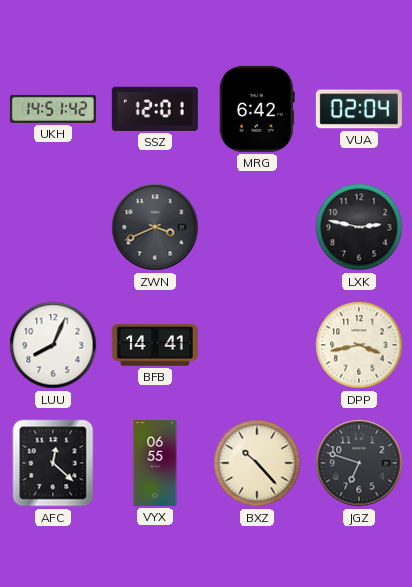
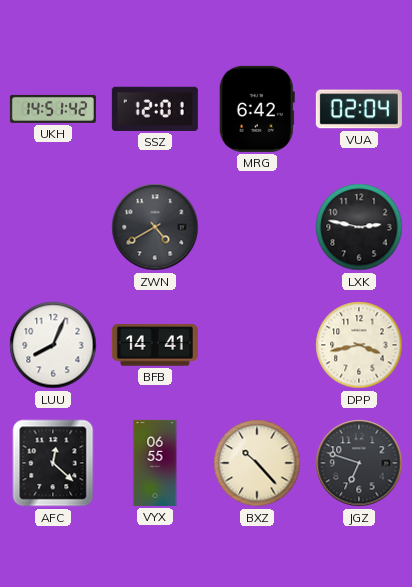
ZWN: 3:41 -> 4:40 (155, 227)
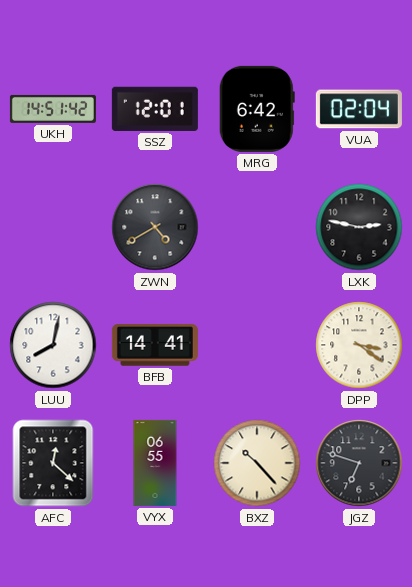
LUU: 8:04 -> 8:02 (53, 345)
DPP: 3:43 -> 3:21 (359, 345)
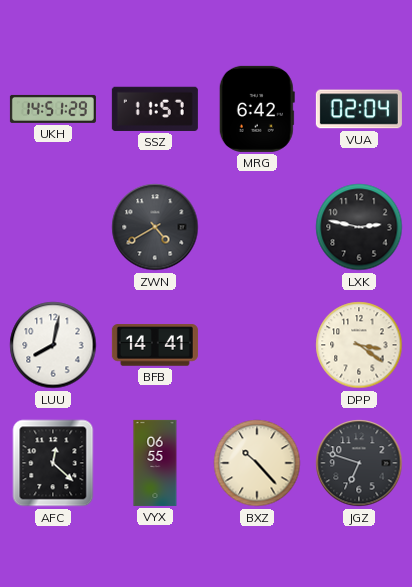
UKH: 14:51:42 -> 14:51:29 (53, 109)
SSZ: 12:01 -> 11:57 (155, 109)
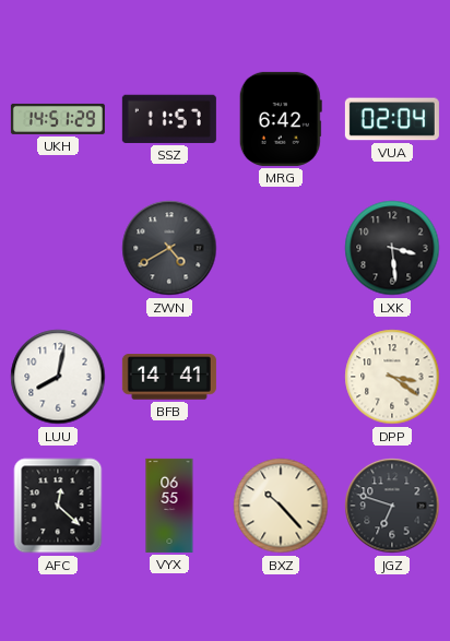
LXK: 2:47 -> 3:29 (392, 248)
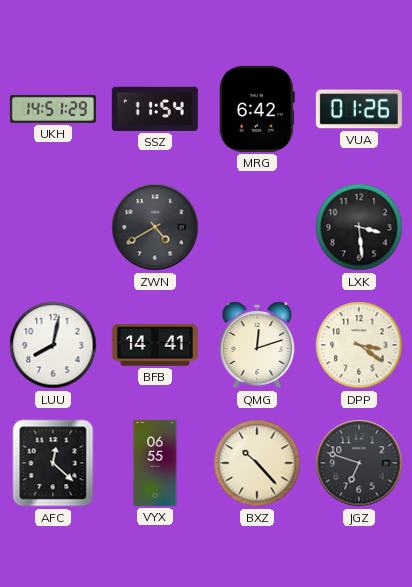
SSZ: 11:57 -> 11:54 (155, 109)
VUA: 02:04 -> 01:26 (359, 109)
QMG: none -> 12:12 (257, 345)
